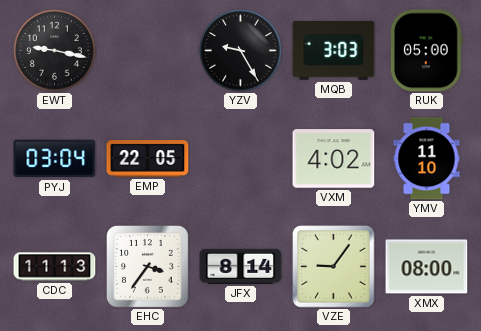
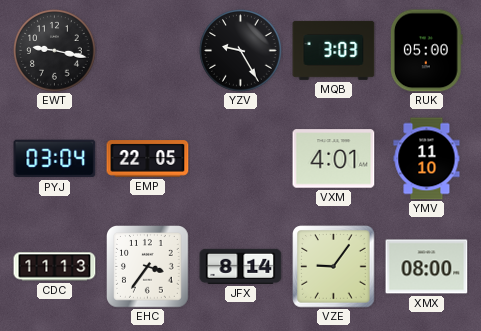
VXM: 4:02 -> 4:01 (334, 159)
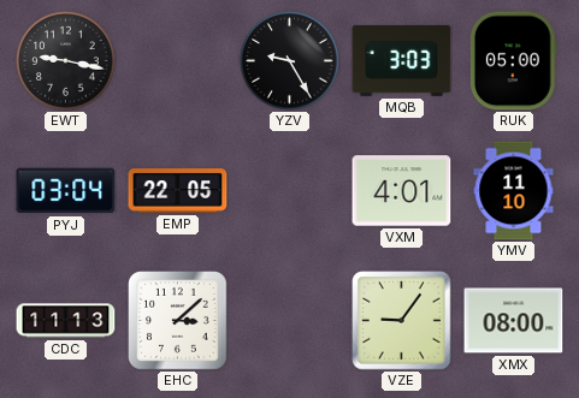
EHC: 3:36 -> 3:08 (178, 321)
JFX: 8:14 -> none (241, 266)
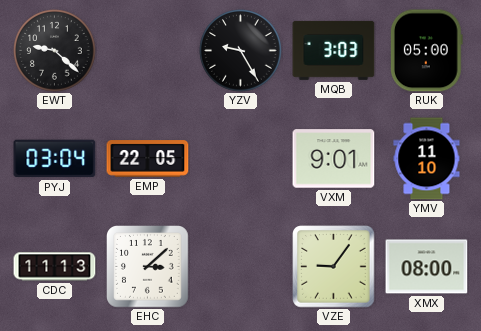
EWT: 9:17 -> 9:22 (55, 51)
VXM: 4:01 -> 9:01 (334, 159)
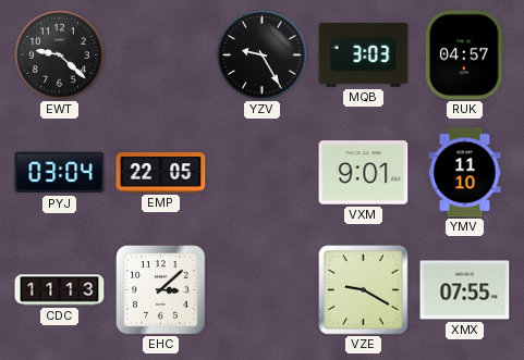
RUK: 05:00 -> 04:57 (465, 55)
VZE: 9:06 -> 9:20 (364, 290)
XMX: 08:00 -> 07:55 (465, 290)
